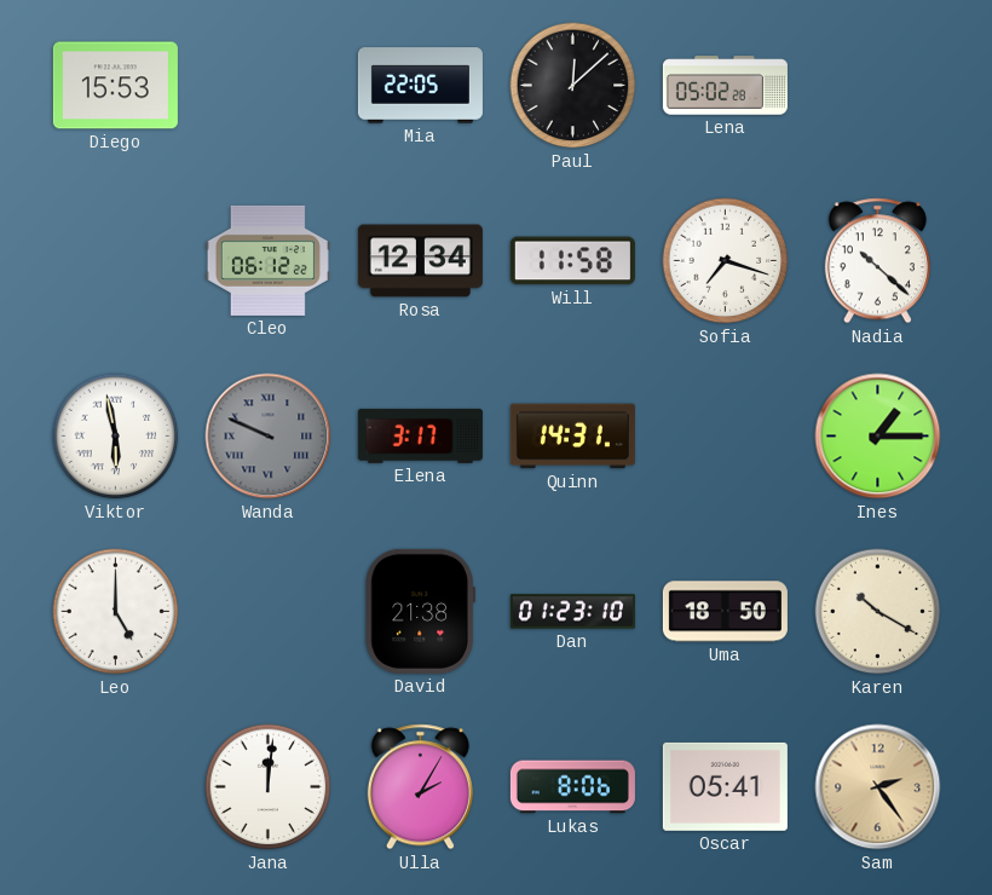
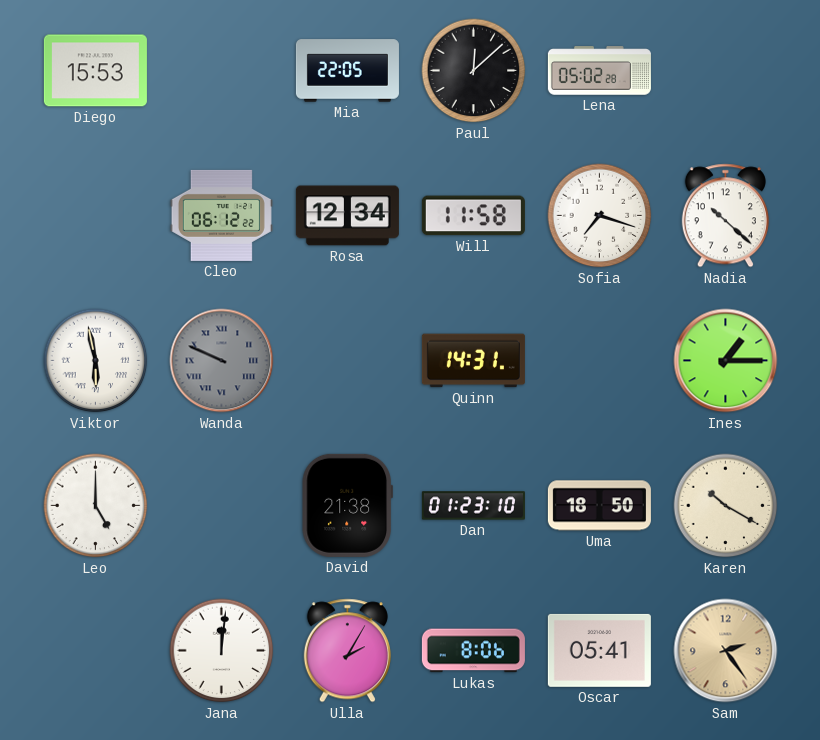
Elena: 3:17 -> none (420, 435)
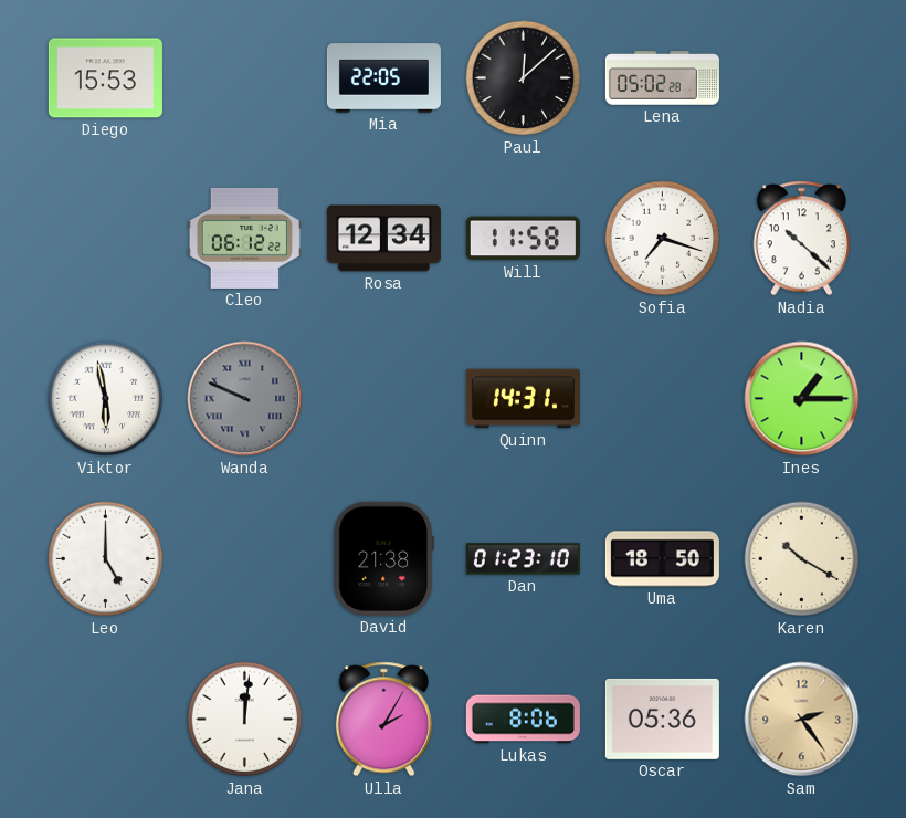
Oscar: 05:41 -> 05:36 (662, 719)
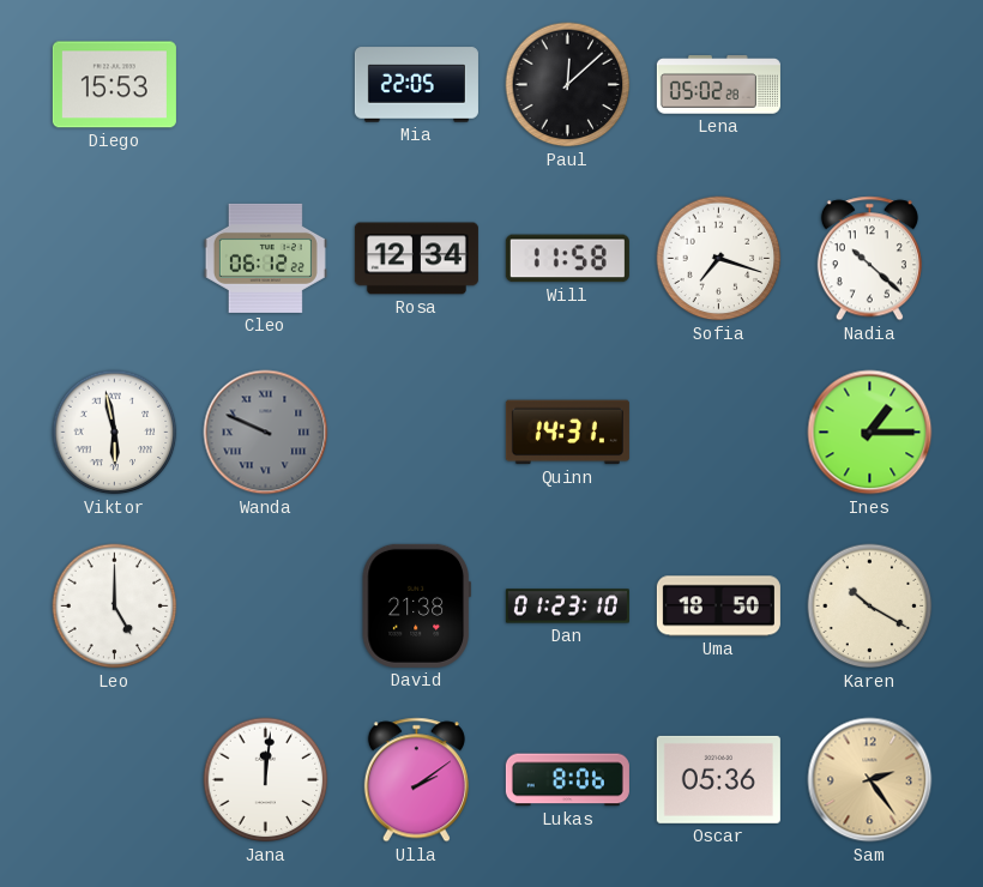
Ulla: 2:05 -> 2:09 (416, 780)
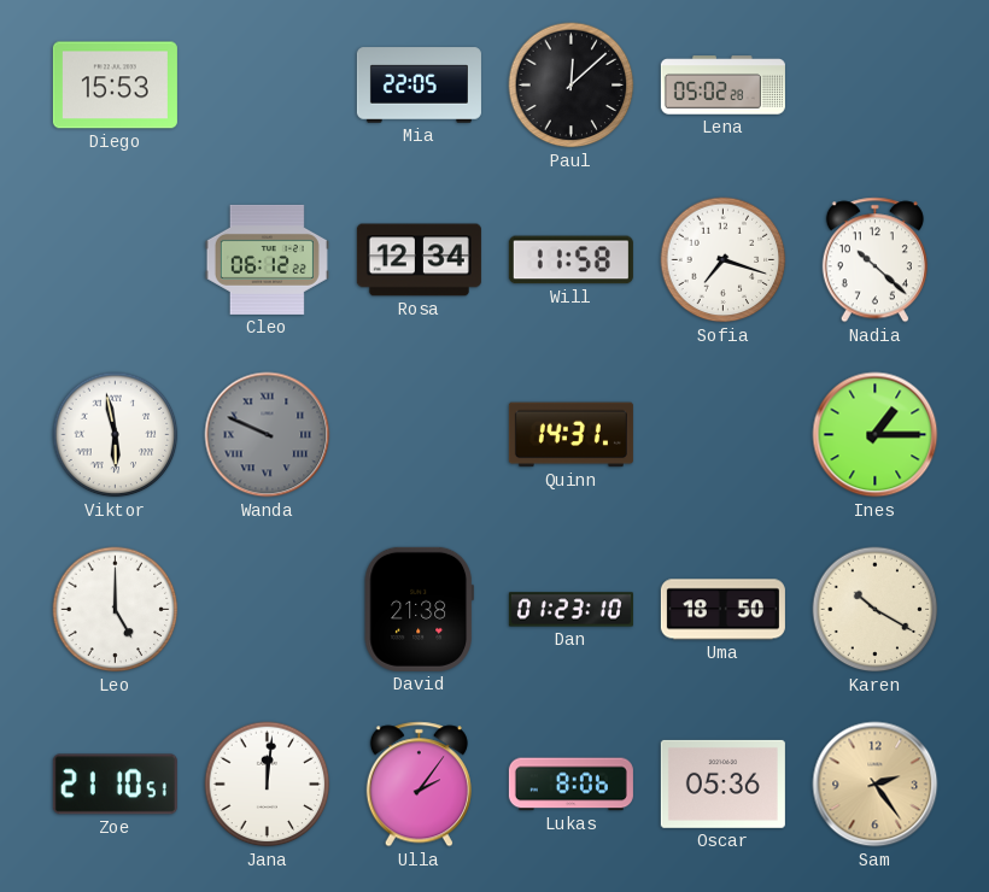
Zoe: none -> 21:10 (115, 785)
Ulla: 2:09 -> 2:06 (419, 785)
